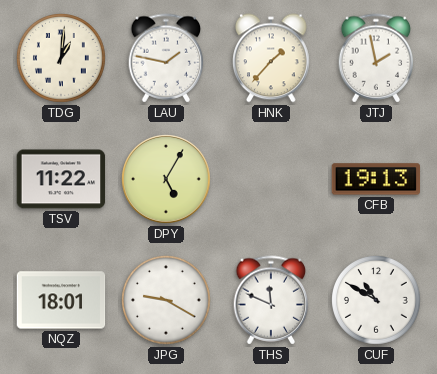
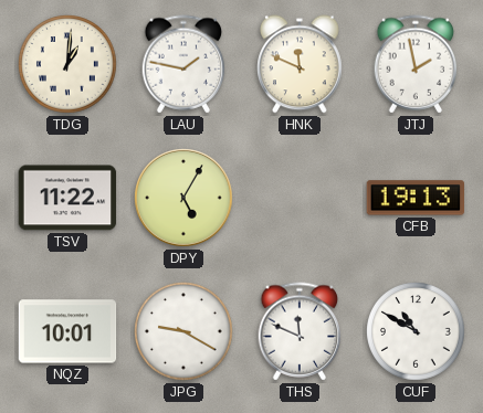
HNK: 1:37 -> 11:49 (301, 64)
NQZ: 18:01 -> 10:01 (67, 331)
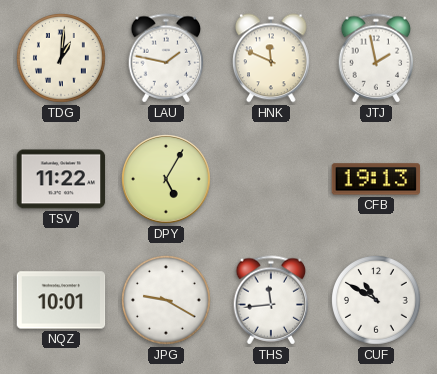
THS: 11:49 -> 11:44 (271, 300)
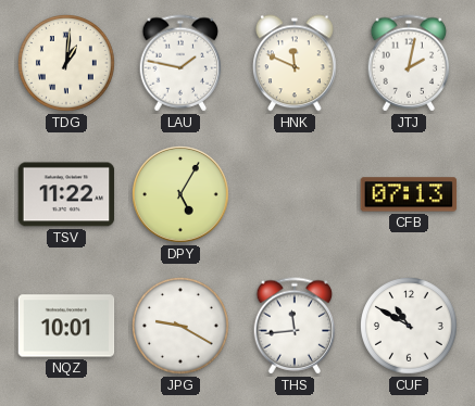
JTJ: 1:58 -> 2:02 (409, 63)
CFB: 19:13 -> 07:13 (409, 194)
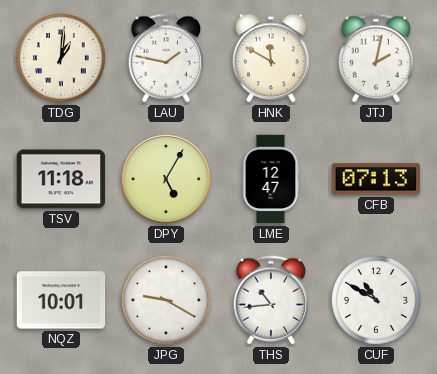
HNK: 11:49 -> 11:50 (272, 58)
TSV: 11:22 -> 11:18 (61, 179)
LME: none -> 12:47 (271, 179)
THS: 11:44 -> 10:44 (271, 300)
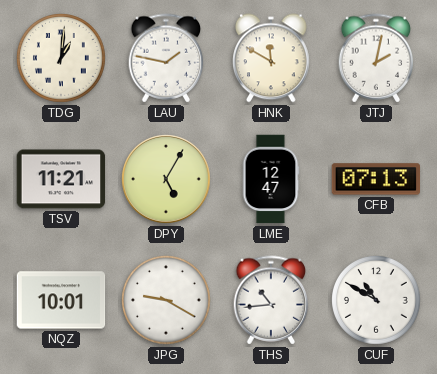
TSV: 11:18 -> 11:21 (61, 179)
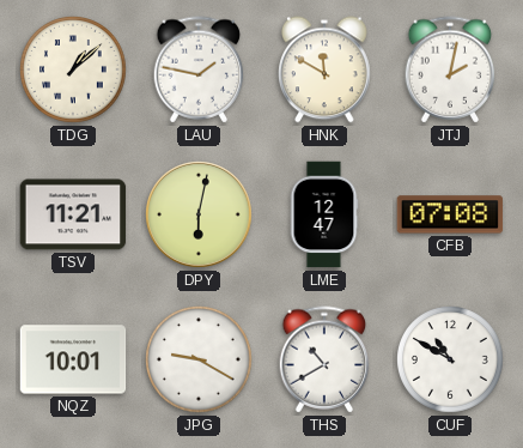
TDG: 1:01 -> 1:08 (74, 71)
DPY: 5:05 -> 6:02 (200, 216)
CFB: 07:13 -> 07:08 (450, 214)
THS: 10:44 -> 10:40 (324, 359)
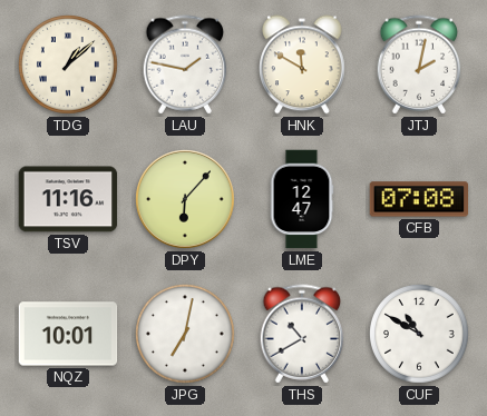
TSV: 11:21 -> 11:16 (68, 199)
DPY: 6:02 -> 6:07 (186, 200)
JPG: 9:20 -> 7:02 (186, 335)
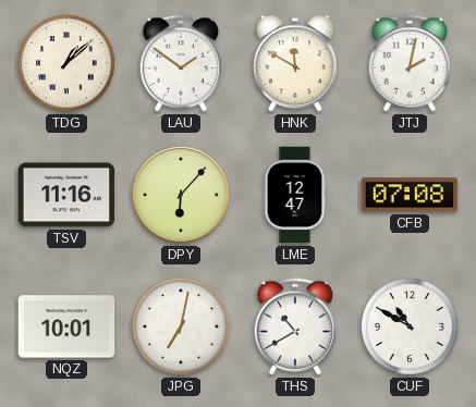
LAU: 1:47 -> 1:51 (181, 63)
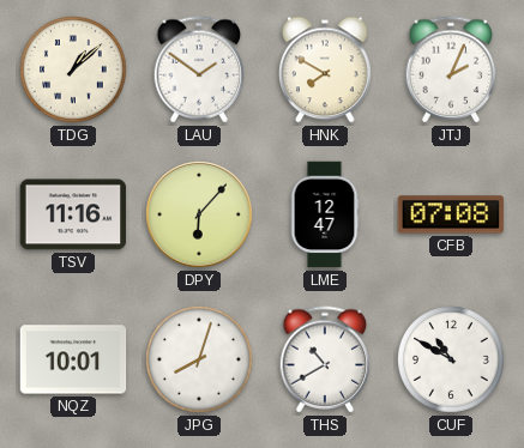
HNK: 11:50 -> 7:50 (326, 69)
JTJ: 2:02 -> 2:04 (451, 69)
JPG: 7:02 -> 8:03 (200, 361)
